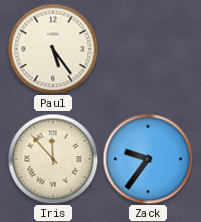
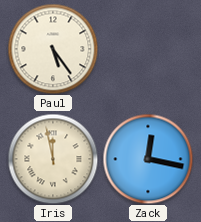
Iris: 11:53 -> 11:58 (53, 159)
Zack: 9:36 -> 12:17 (148, 159)
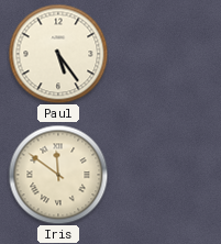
Iris: 11:58 -> 11:51 (58, 175)
Zack: 12:17 -> none (148, 159)
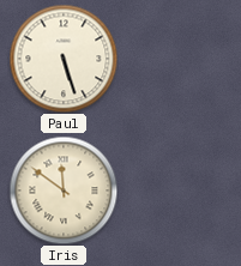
Paul: 5:24 -> 5:27 (64, 59)
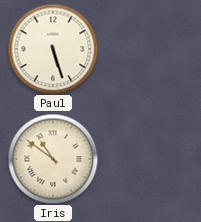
Iris: 11:51 -> 10:51 (53, 159)
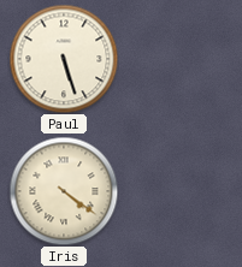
Iris: 10:51 -> 4:21 (64, 191)
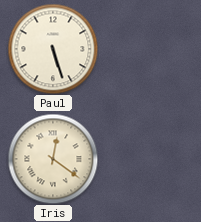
Iris: 4:21 -> 12:21 (53, 159)
